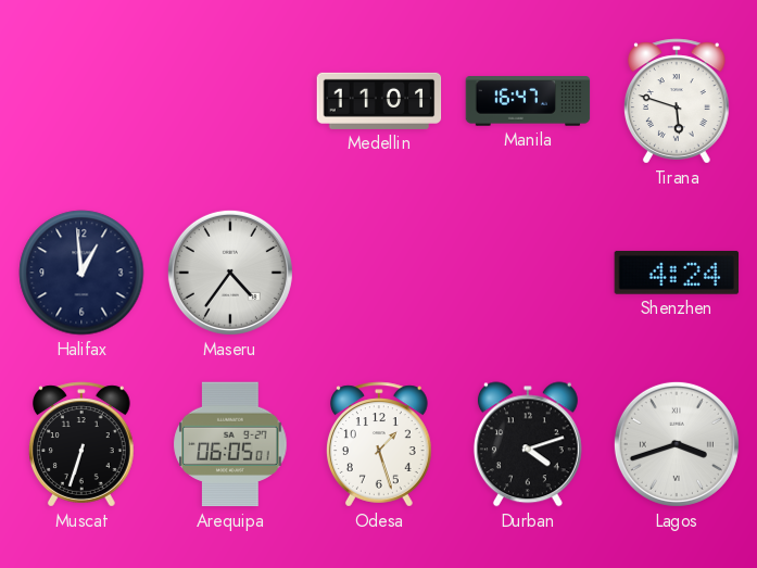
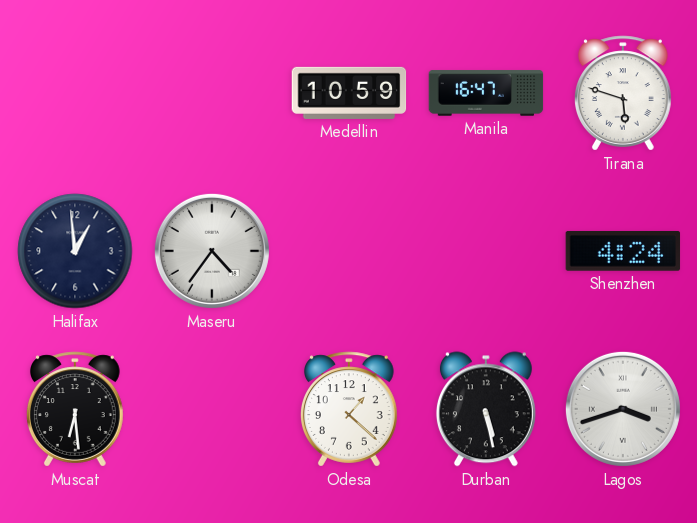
Medellin: 11:01 -> 10:59 (349, 93)
Muscat: 6:33 -> 6:29 (75, 409)
Arequipa: 06:05 -> none (230, 444)
Odesa: 1:27 -> 1:22 (349, 409)
Durban: 4:12 -> 5:28 (486, 409)
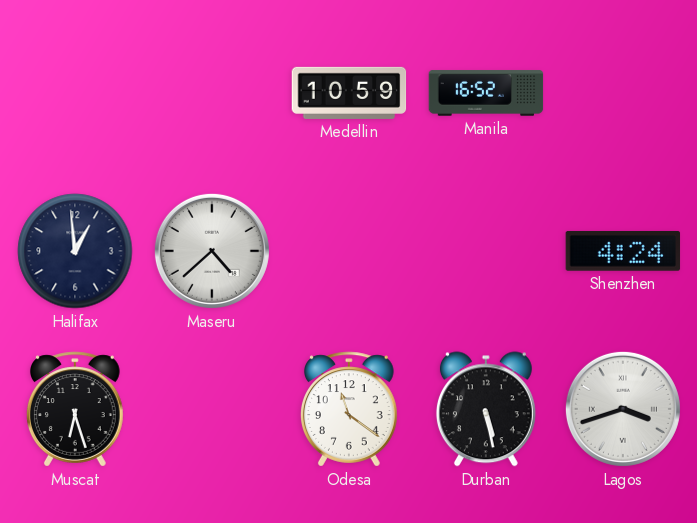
Manila: 16:47 -> 16:52 (486, 93)
Tirana: 5:48 -> none (623, 93)
Maseru: 4:36 -> 4:38 (212, 251)
Muscat: 6:29 -> 6:27 (75, 409)
Odesa: 1:22 -> 11:21 (349, 409)
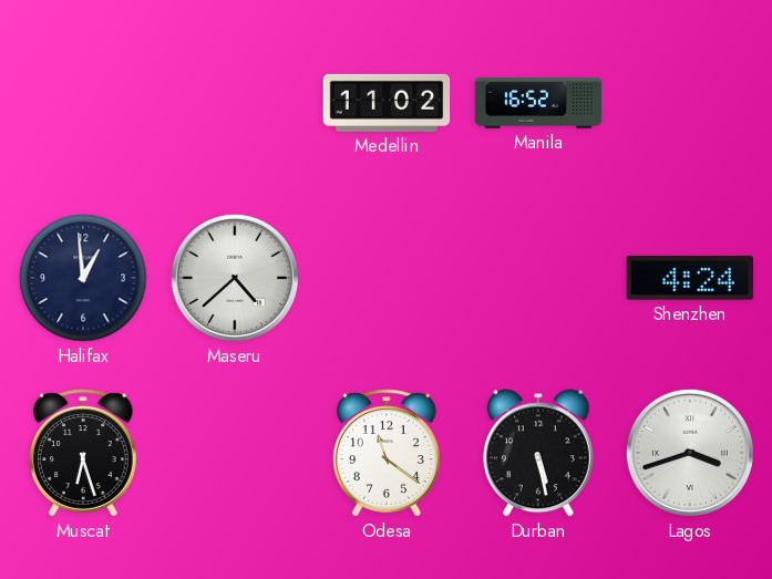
Medellin: 10:59 -> 11:02 (387, 103)
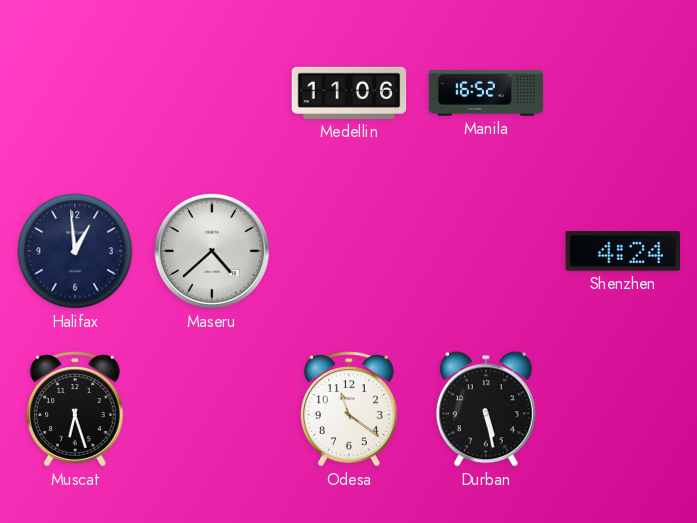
Medellin: 11:02 -> 11:06 (349, 93)
Lagos: 3:42 -> none (690, 453)
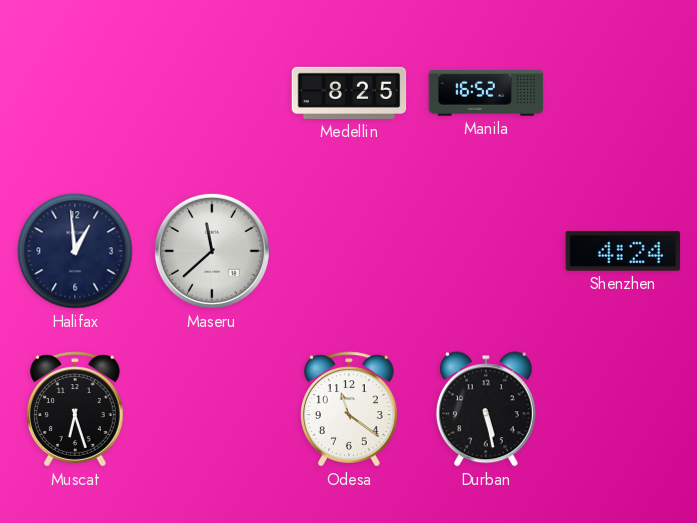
Medellin: 11:06 -> 8:25 (349, 93)
Maseru: 4:38 -> 11:38 (212, 251)
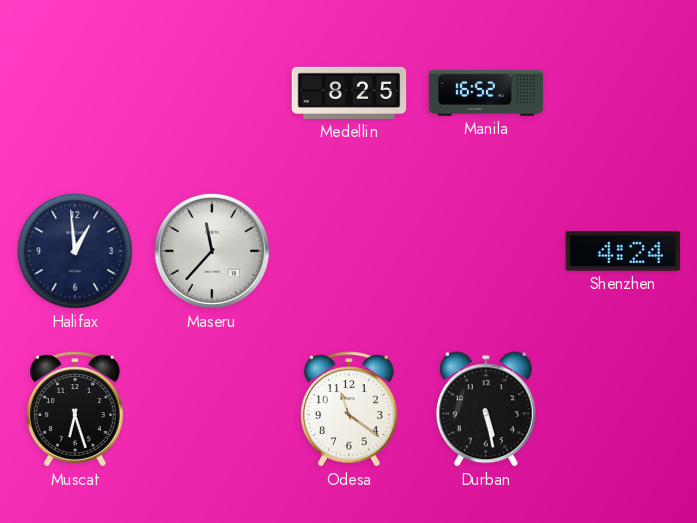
Maseru: 11:38 -> 11:37 (212, 251)
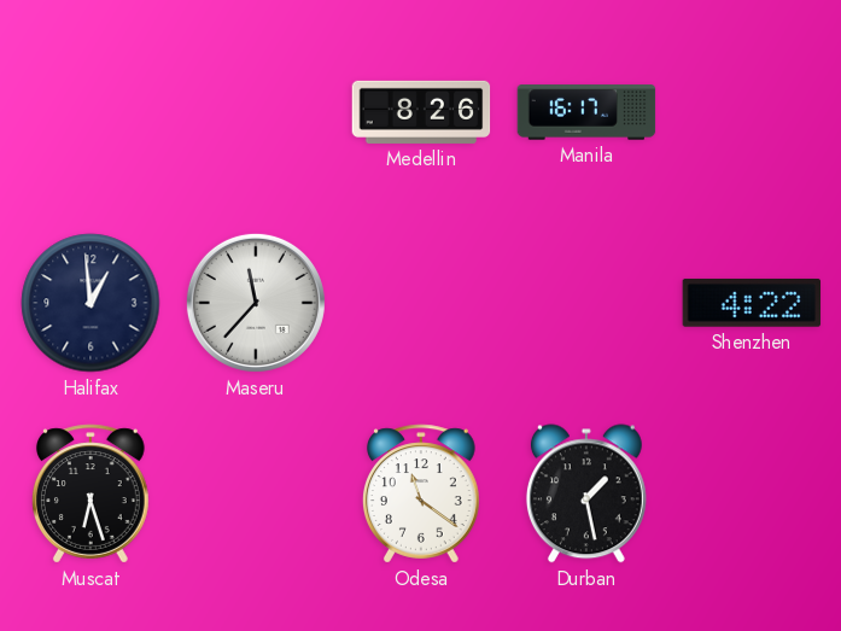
Medellin: 8:25 -> 8:26 (421, 112)
Manila: 16:52 -> 16:17 (586, 112)
Shenzhen: 4:24 -> 4:22 (752, 303)
Durban: 5:28 -> 1:28 (586, 493)
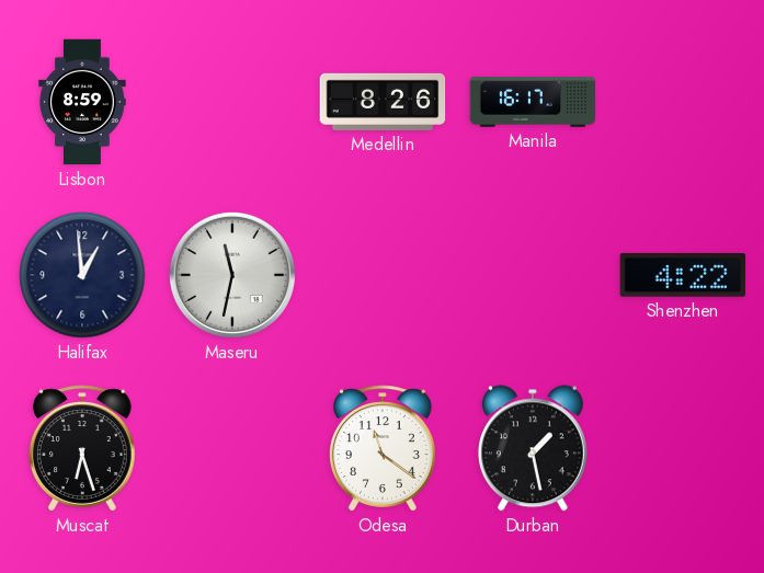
Lisbon: none -> 8:59 (82, 102)
Maseru: 11:37 -> 11:32 (232, 275)
